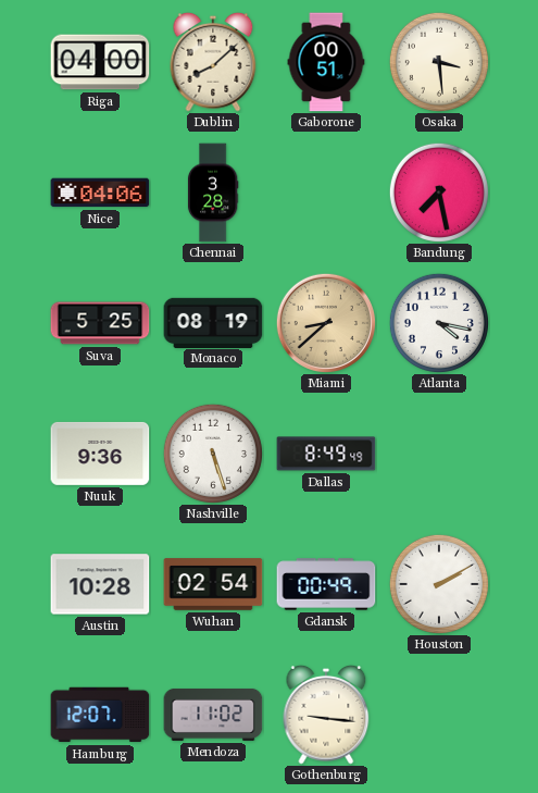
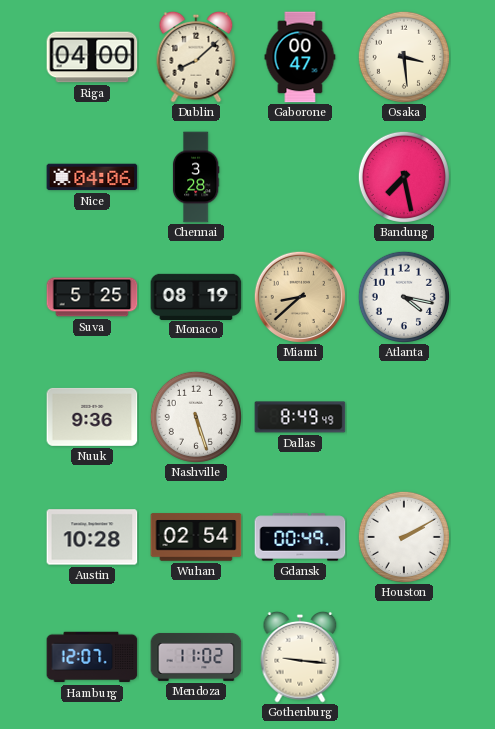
Gaborone: 00:51 -> 00:47 (300, 57)
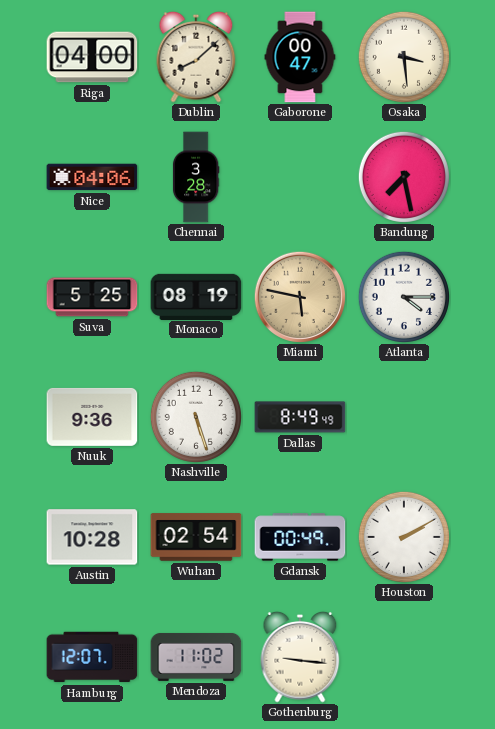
Miami: 8:38 -> 5:47 (299, 296)
Atlanta: 4:17 -> 4:15 (404, 297)
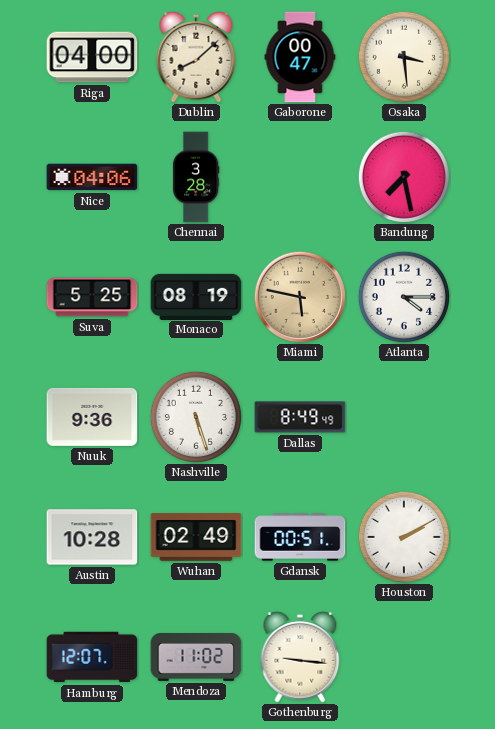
Wuhan: 02:54 -> 02:49 (196, 537)
Gdansk: 00:49 -> 00:51 (300, 537)
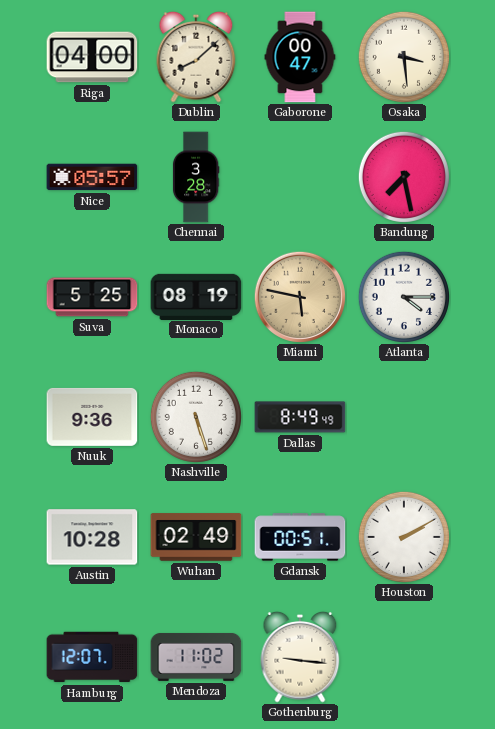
Nice: 04:06 -> 05:57 (92, 177)
